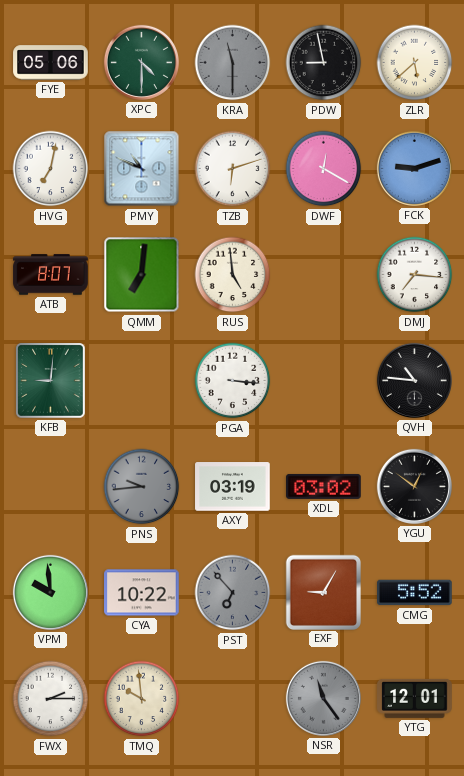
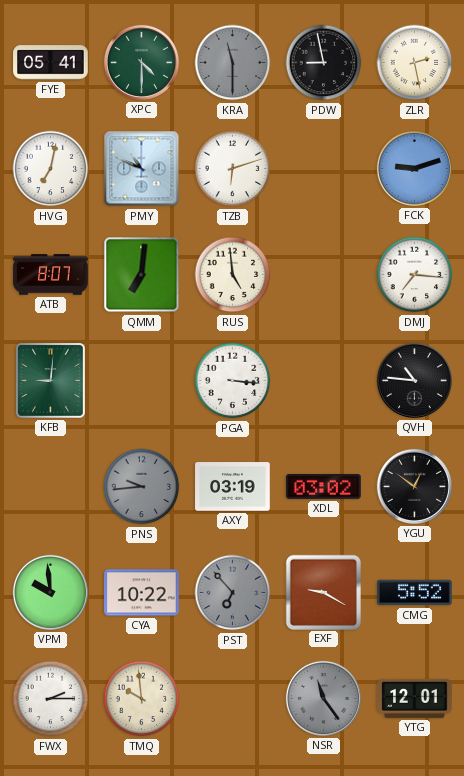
FYE: 05:06 -> 05:41 (51, 63)
ZLR: 5:38 -> 2:28 (415, 63)
DWF: 12:20 -> none (324, 169)
EXF: 9:05 -> 9:20 (323, 592)
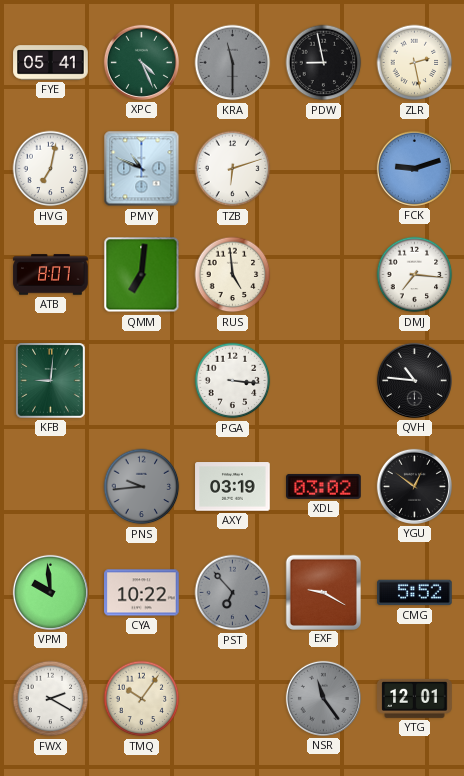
XPC: 4:30 -> 4:26 (141, 62)
FWX: 2:15 -> 2:20 (51, 699)
TMQ: 9:59 -> 10:06 (142, 699)
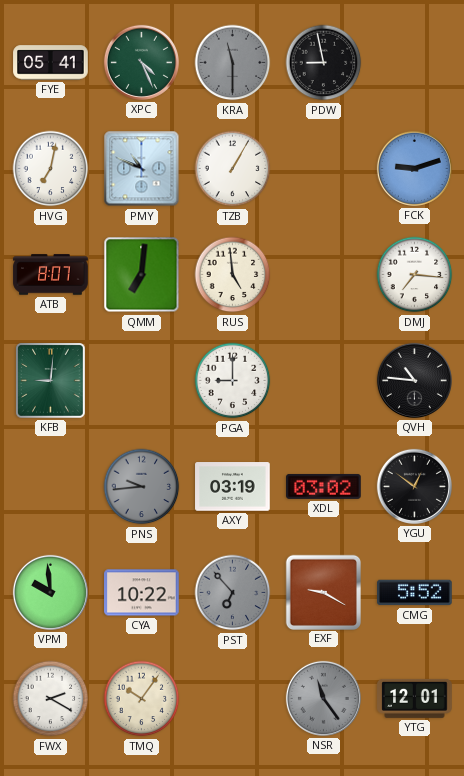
ZLR: 2:28 -> none (415, 63)
TZB: 6:12 -> 1:05 (233, 169)
PGA: 3:16 -> 9:00 (233, 381)
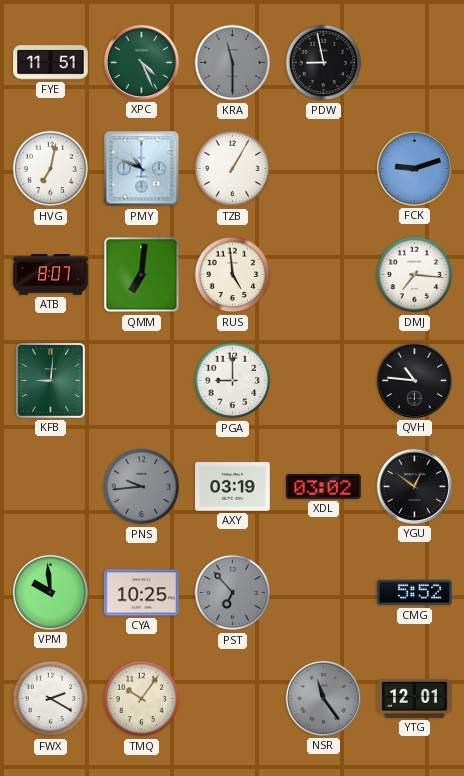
FYE: 05:41 -> 11:51 (51, 63)
CYA: 10:22 -> 10:25 (142, 593)
EXF: 9:20 -> none (323, 592)
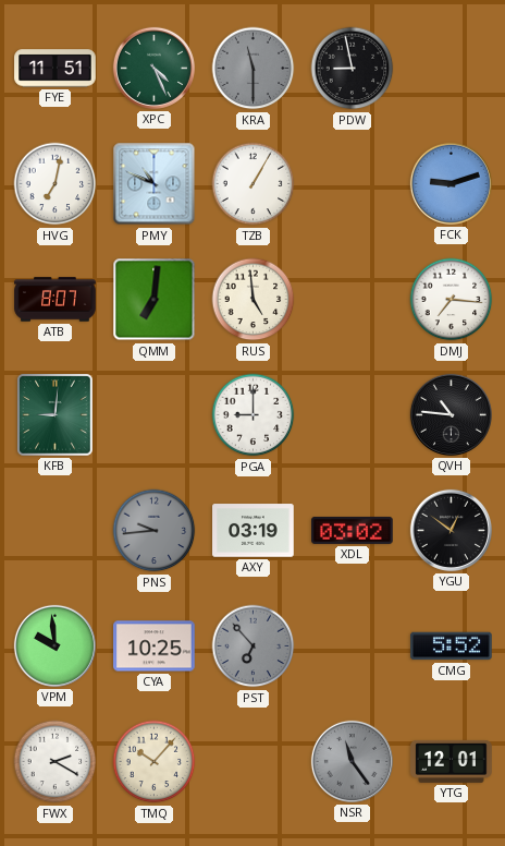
TMQ: 10:06 -> 10:07 (155, 762)
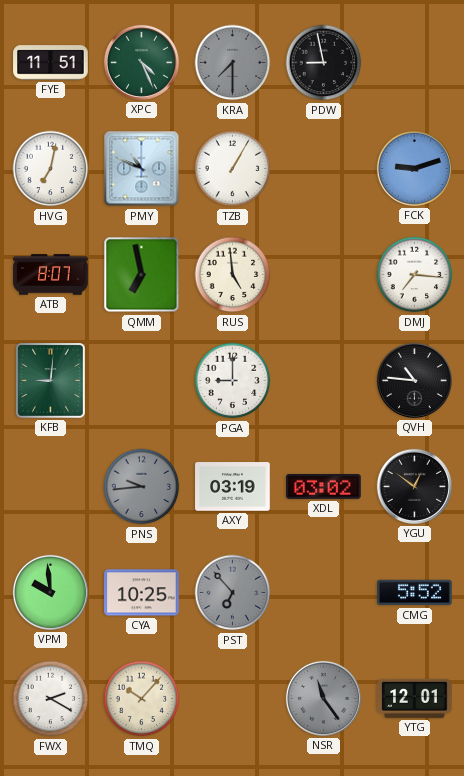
KRA: 11:30 -> 7:30 (233, 63)
QMM: 7:01 -> 6:58 (142, 275)
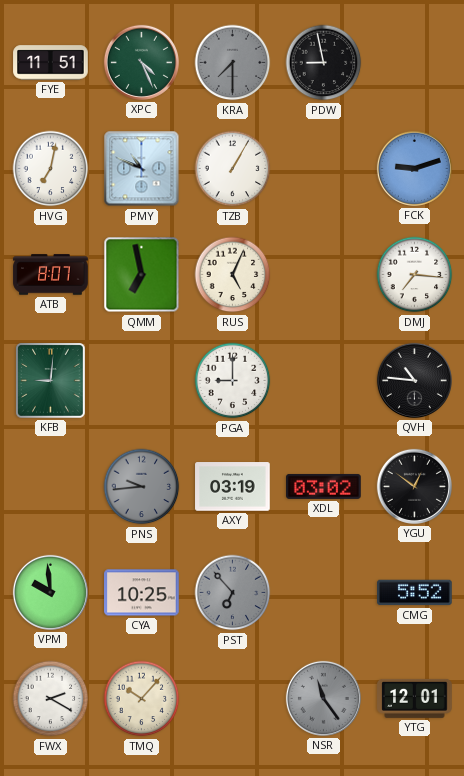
RUS: 4:59 -> 5:04 (233, 275)
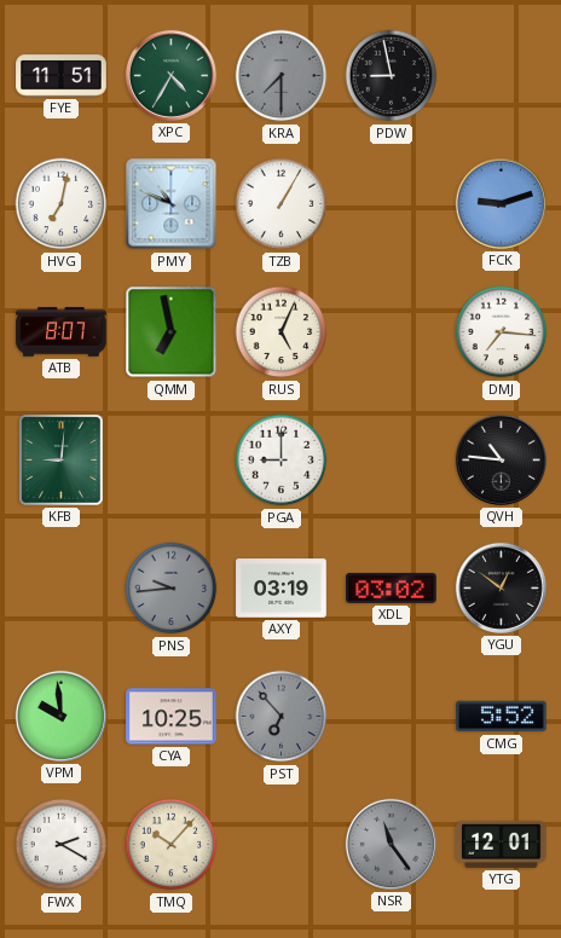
XPC: 4:26 -> 4:35 (170, 75)
